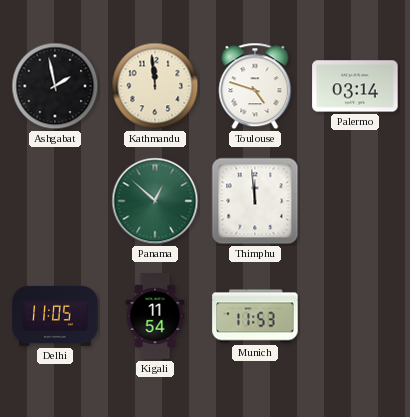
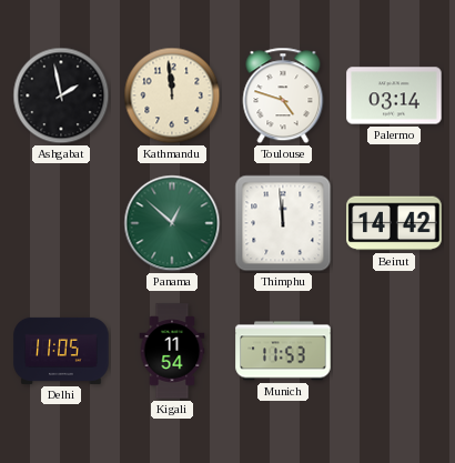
Beirut: none -> 14:42 (394, 223)
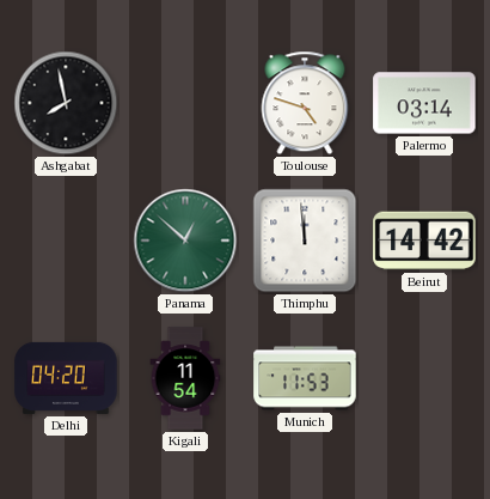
Ashgabat: 1:58 -> 7:58 (66, 103)
Kathmandu: 11:59 -> none (172, 95)
Delhi: 11:05 -> 04:20 (66, 378)
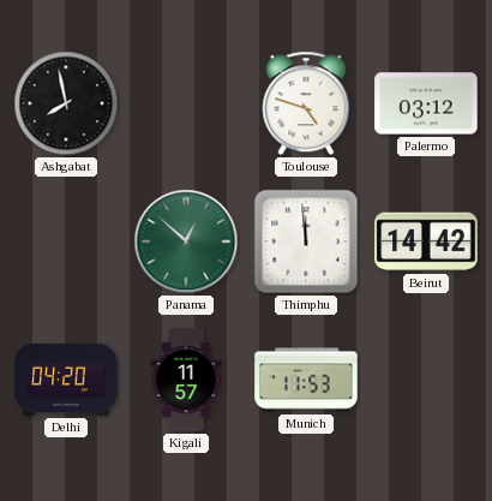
Palermo: 03:14 -> 03:12 (426, 103)
Kigali: 11:54 -> 11:57 (186, 380)
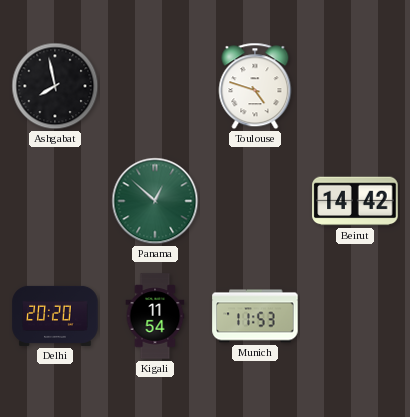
Palermo: 03:12 -> none (426, 103)
Thimphu: 11:59 -> none (306, 241)
Delhi: 04:20 -> 20:20 (55, 316)
Kigali: 11:57 -> 11:54 (155, 316)
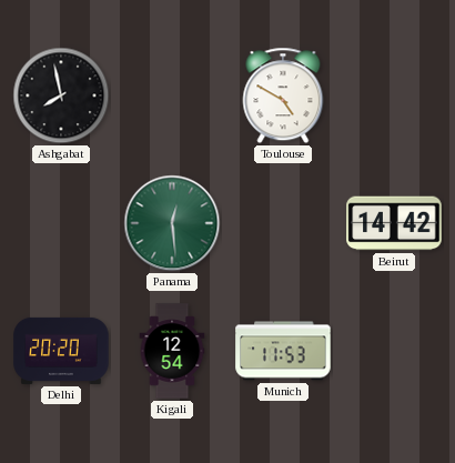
Toulouse: 4:48 -> 4:50 (283, 95)
Panama: 12:52 -> 12:29 (172, 223)
Kigali: 11:54 -> 12:54 (172, 351)
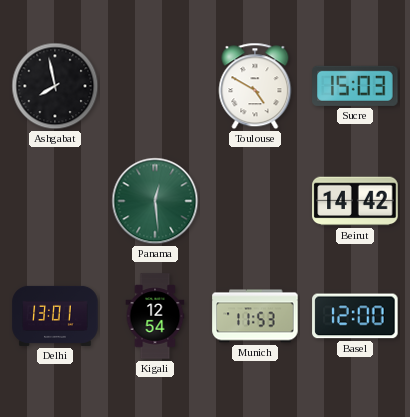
Sucre: none -> 15:03 (355, 86)
Delhi: 20:20 -> 13:01 (55, 316)
Basel: none -> 12:00 (355, 316)
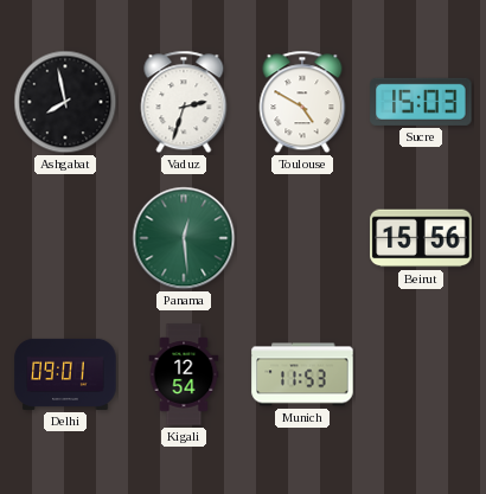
Vaduz: none -> 2:33 (184, 102)
Beirut: 14:42 -> 15:56 (421, 238)
Delhi: 13:01 -> 09:01 (65, 374)
Basel: 12:00 -> none (355, 316)
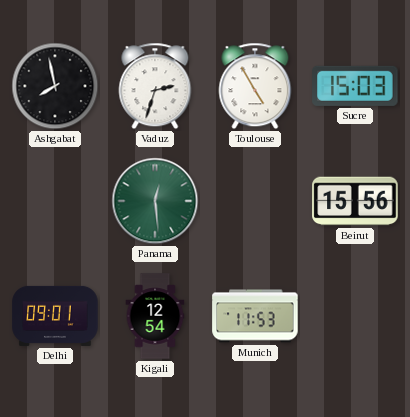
Toulouse: 4:50 -> 4:55 (255, 86)
